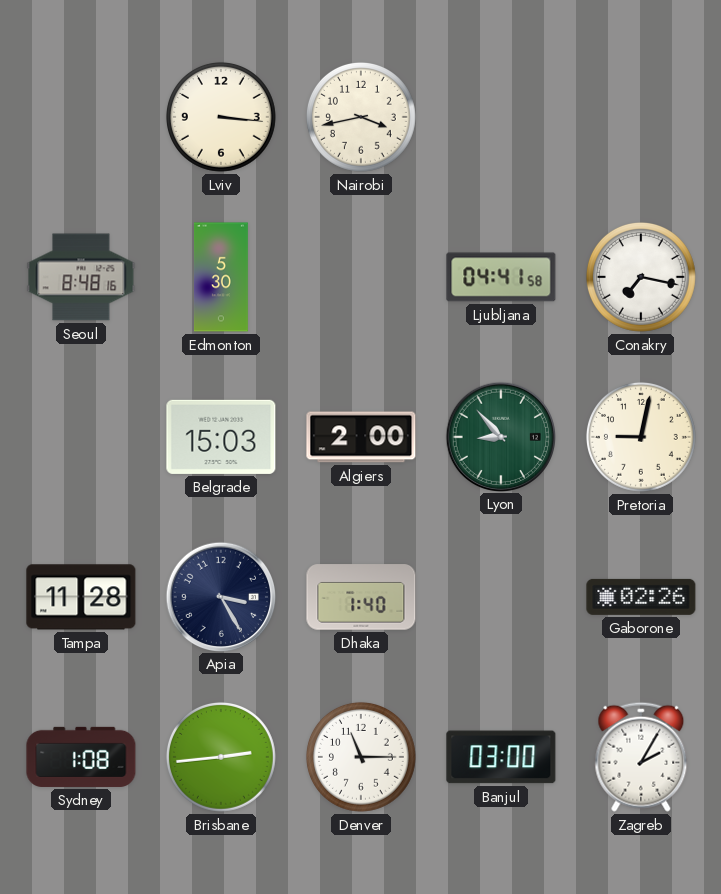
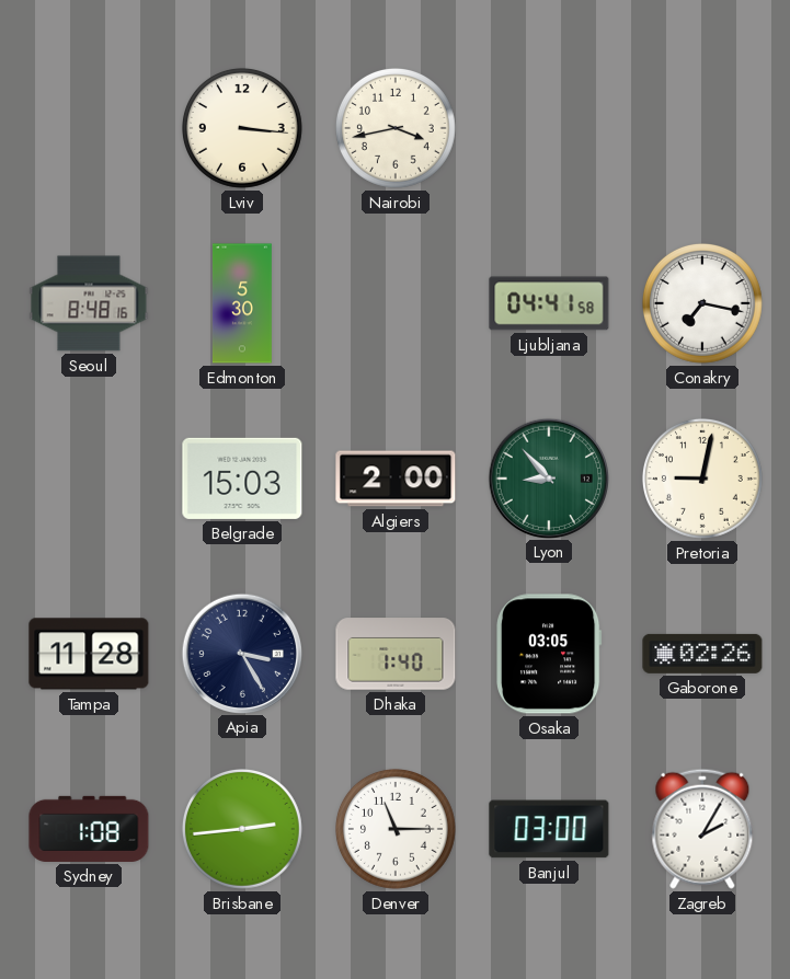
Osaka: none -> 03:05 (550, 654)
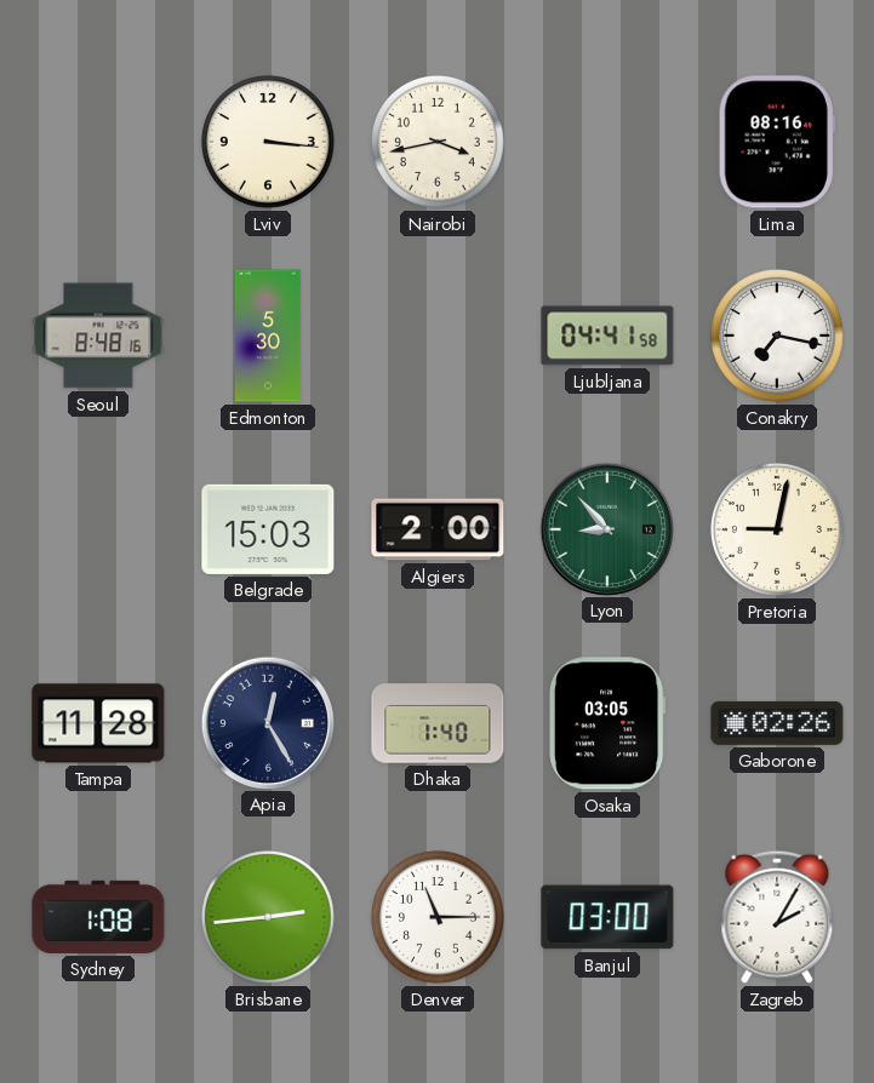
Lima: none -> 08:16 (777, 142)
Apia: 3:25 -> 12:25 (267, 722)
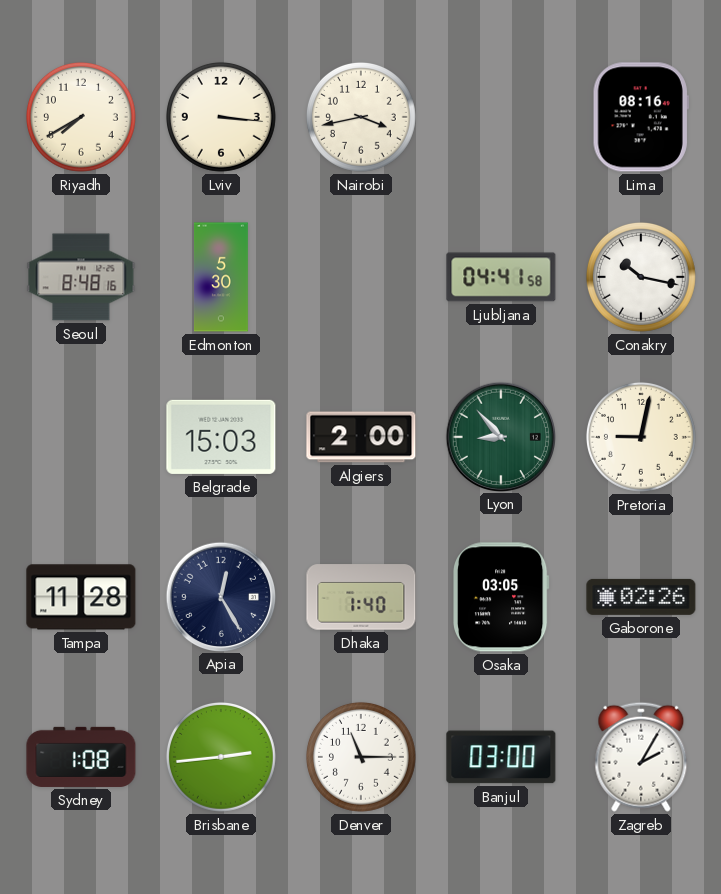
Riyadh: none -> 7:40 (81, 117)
Conakry: 7:17 -> 10:17 (641, 277)
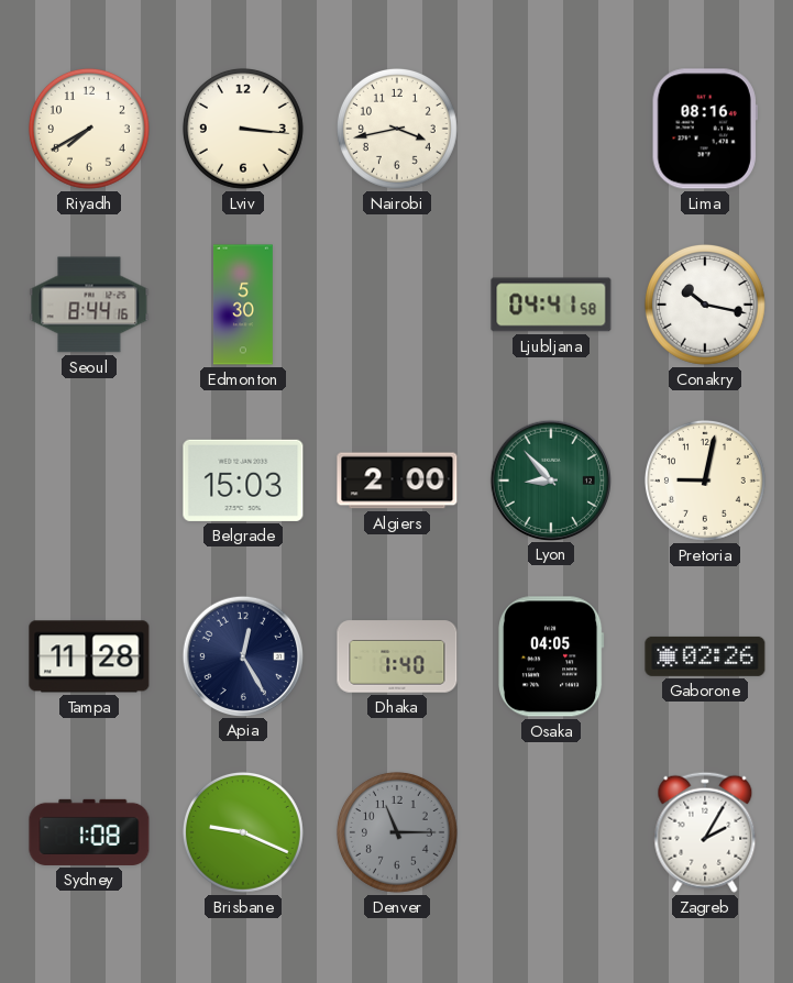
Seoul: 8:48 -> 8:44 (89, 305)
Osaka: 03:05 -> 04:05 (552, 656)
Brisbane: 2:44 -> 9:19 (243, 832)
Denver dial: white -> grey (397, 832)
Banjul: 03:00 -> none (501, 757)
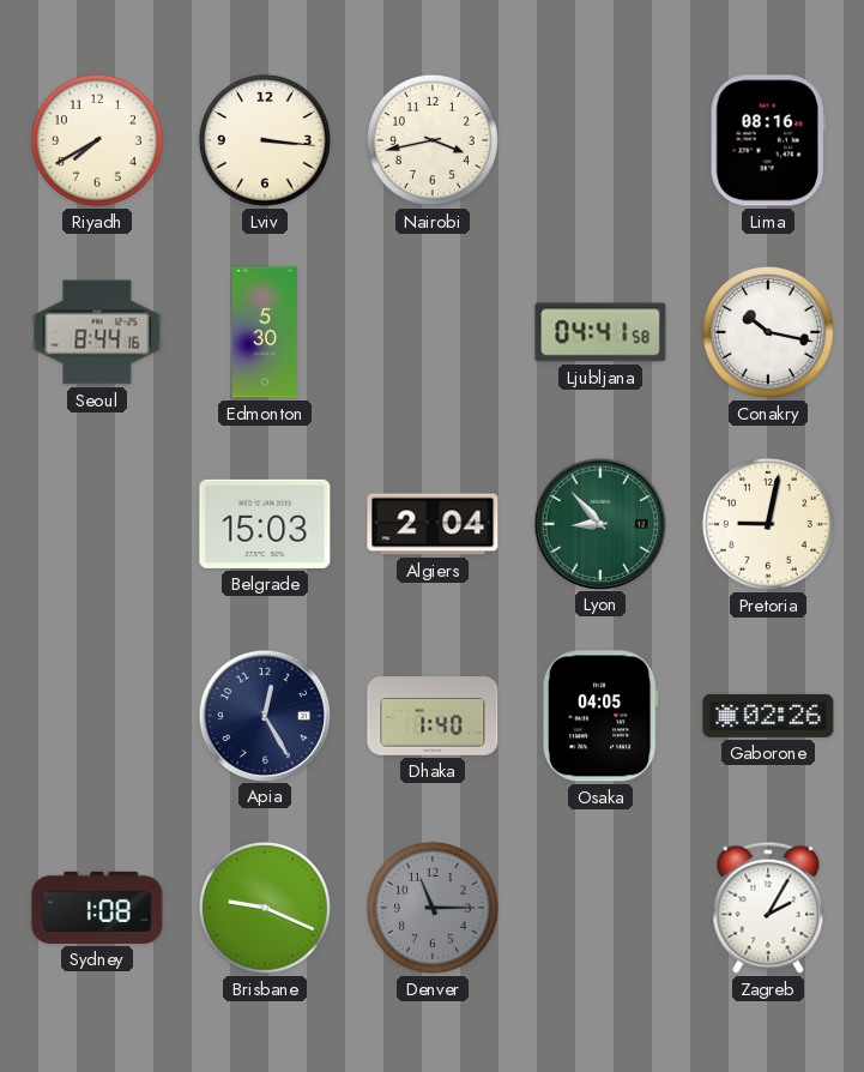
Algiers: 2:00 -> 2:04 (433, 524)
Tampa: 11:28 -> none (89, 656)
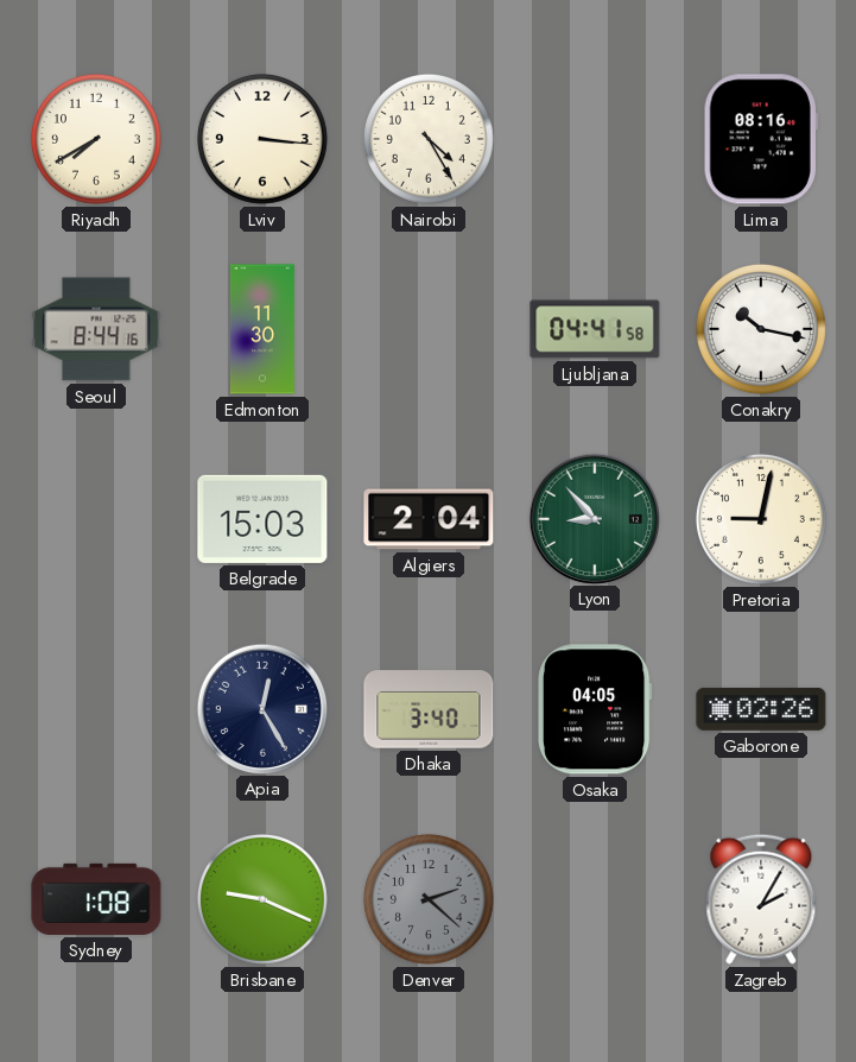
Nairobi: 3:43 -> 4:25 (429, 139)
Edmonton: 5:30 -> 11:30 (262, 329)
Dhaka: 1:40 -> 3:40 (429, 709)
Denver: 11:15 -> 2:22 (429, 899)
